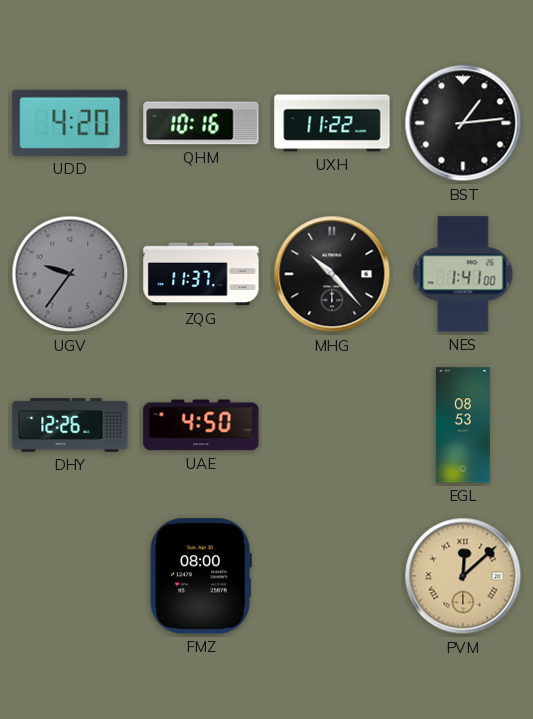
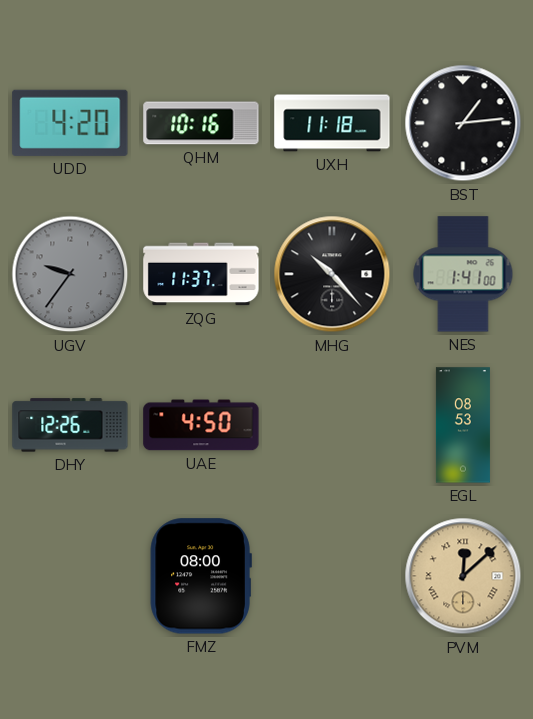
UXH: 11:22 -> 11:18 (332, 123)
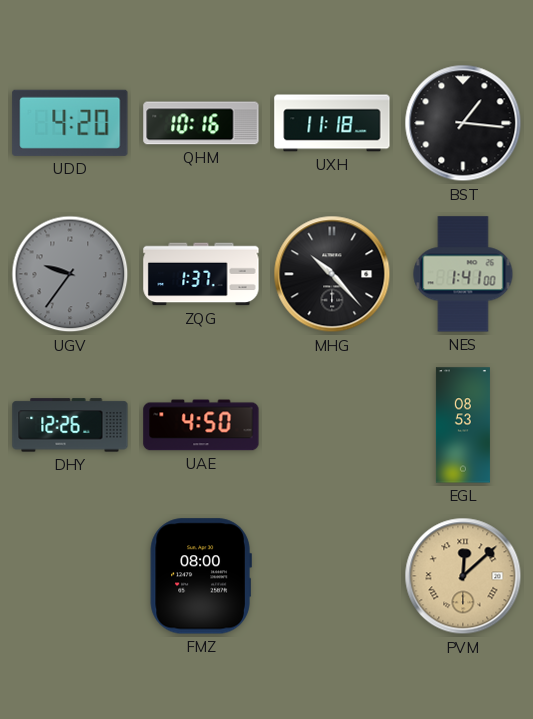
BST: 1:14 -> 1:16 (463, 123)
ZQG: 11:37 -> 1:37 (201, 274)
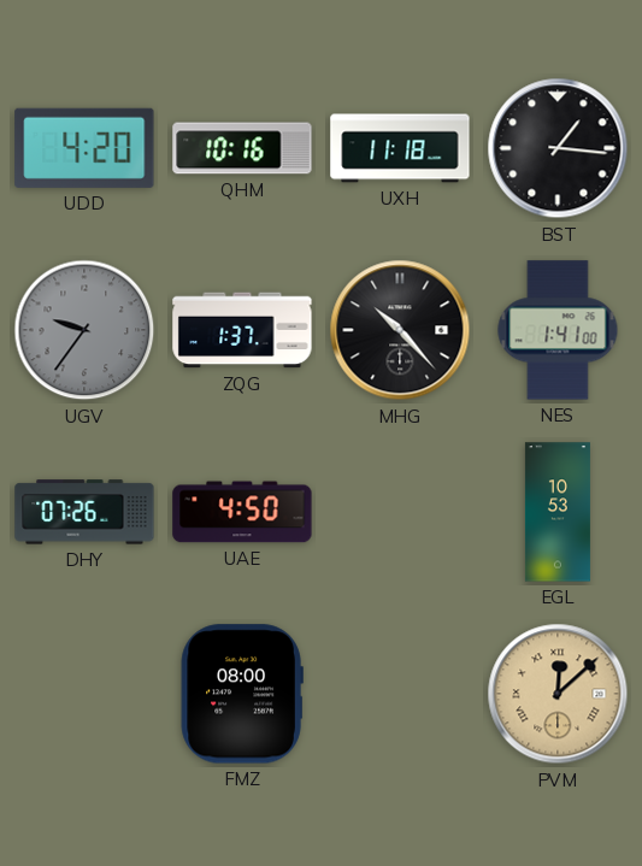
DHY: 12:26 -> 07:26 (84, 512)
EGL: 08:53 -> 10:53 (558, 512)
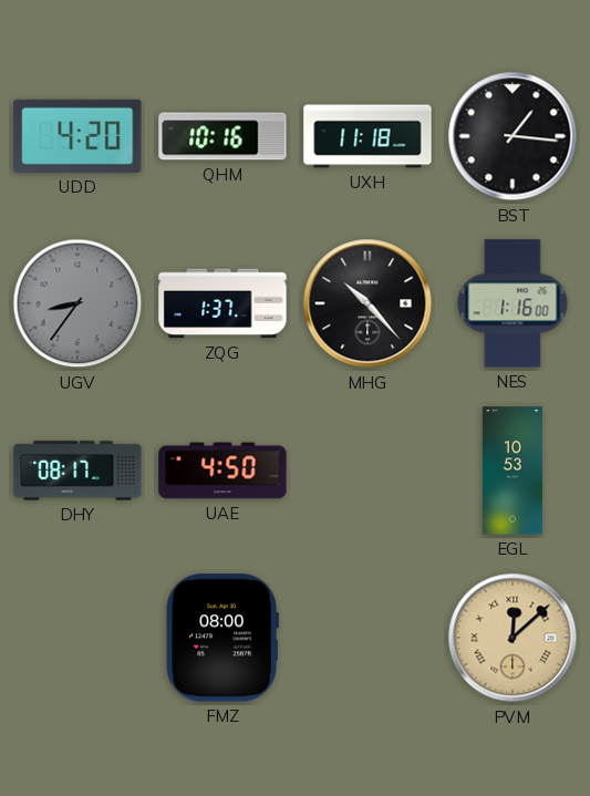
UGV: 9:36 -> 8:36 (77, 303)
NES: 1:41 -> 1:16 (513, 303)
DHY: 07:26 -> 08:17 (77, 471)
